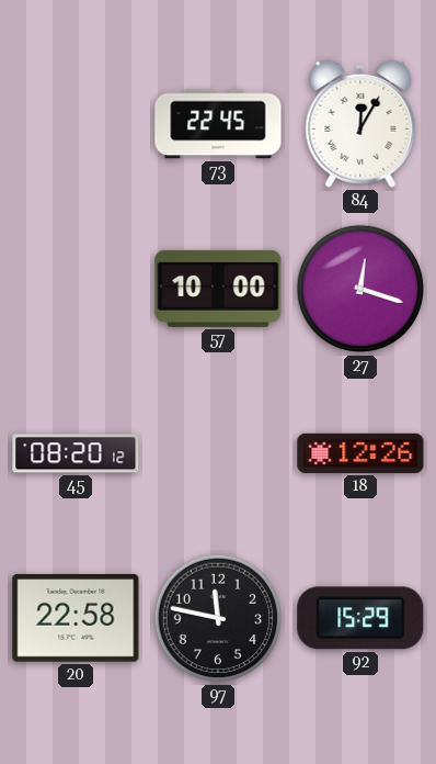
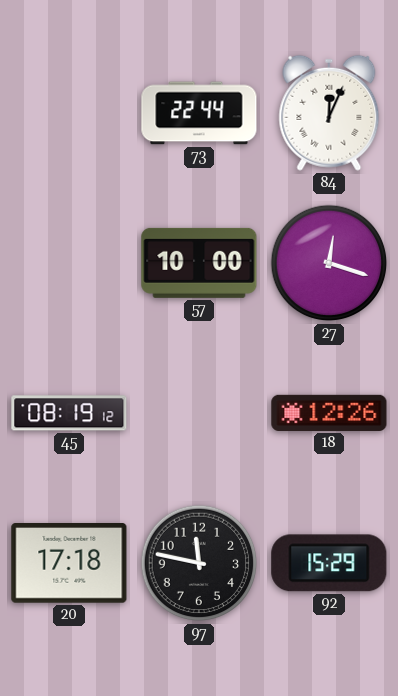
73: 22:45 -> 22:44 (199, 113)
84: 12:05 -> 12:04 (329, 113)
45: 08:20 -> 08:19 (69, 413)
20: 22:58 -> 17:18 (69, 564)
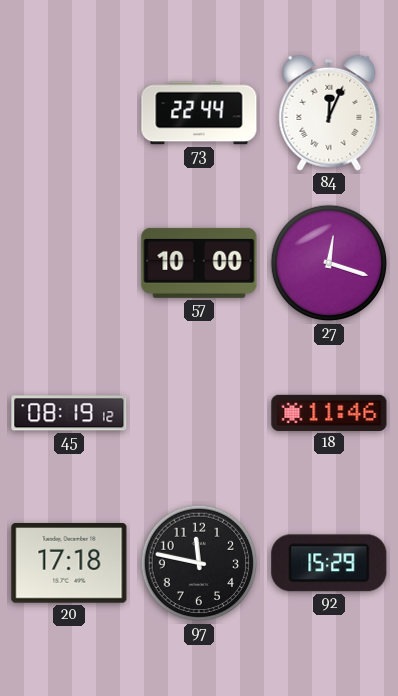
18: 12:26 -> 11:46 (329, 413)
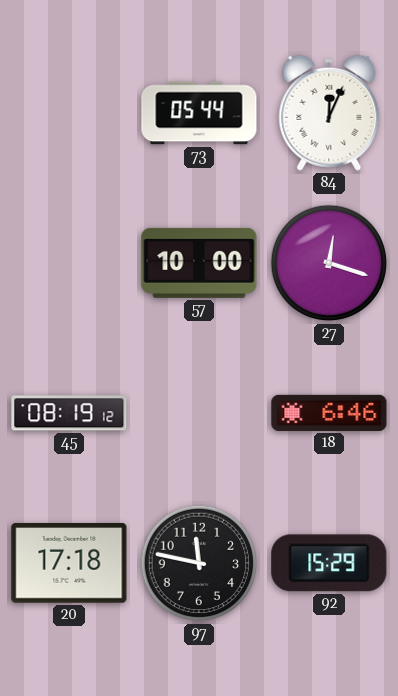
73: 22:44 -> 05:44 (199, 113)
18: 11:46 -> 6:46 (329, 413)
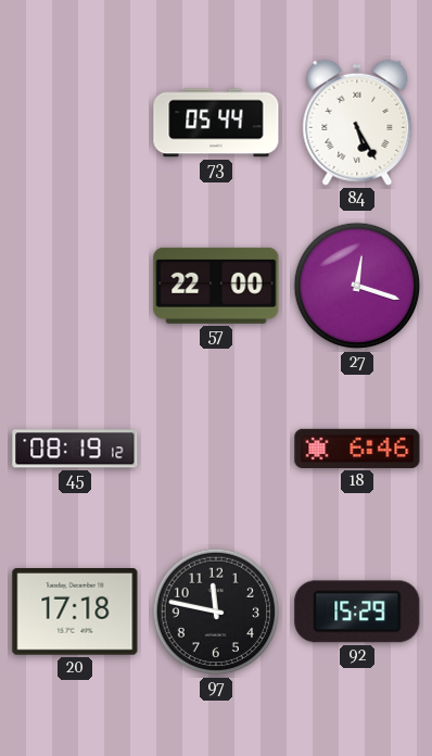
84: 12:04 -> 5:25 (357, 123)
57: 10:00 -> 22:00 (216, 286)
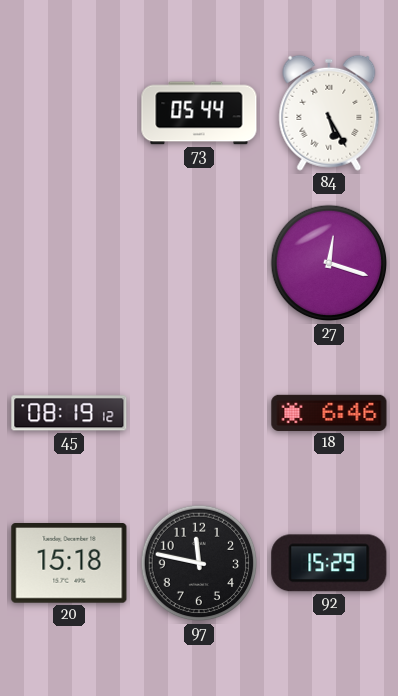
57: 22:00 -> none (216, 286)
20: 17:18 -> 15:18 (69, 564)
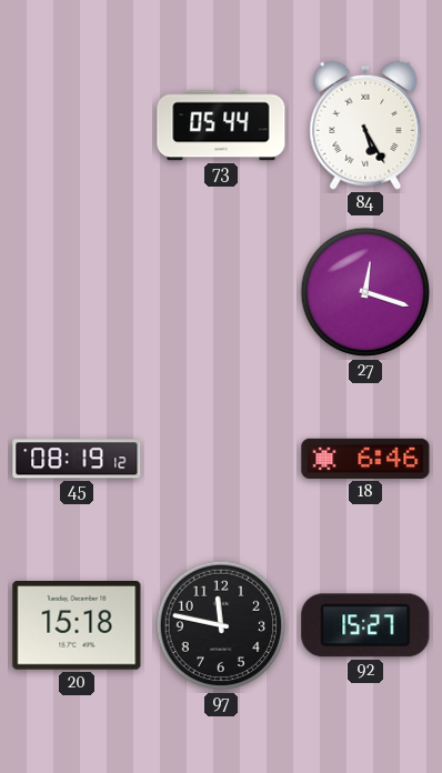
92: 15:29 -> 15:27 (365, 625)
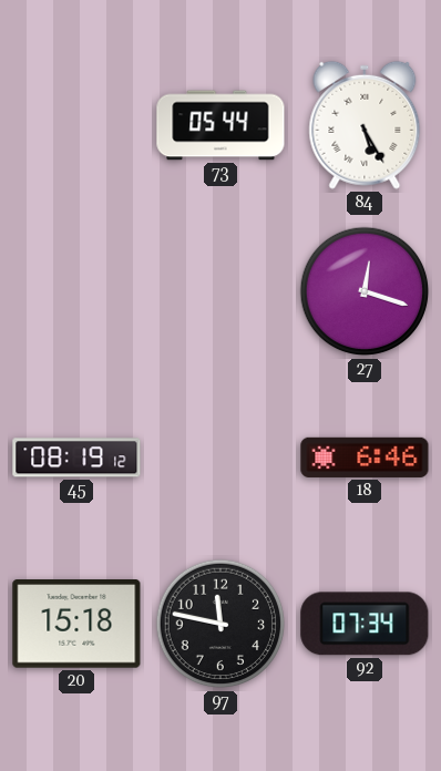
92: 15:27 -> 07:34 (365, 624)
